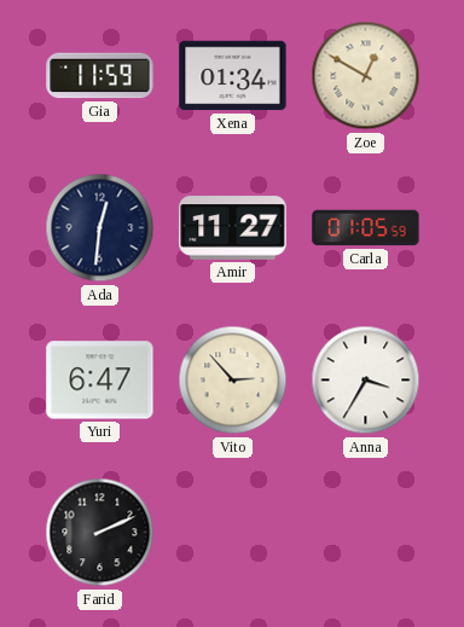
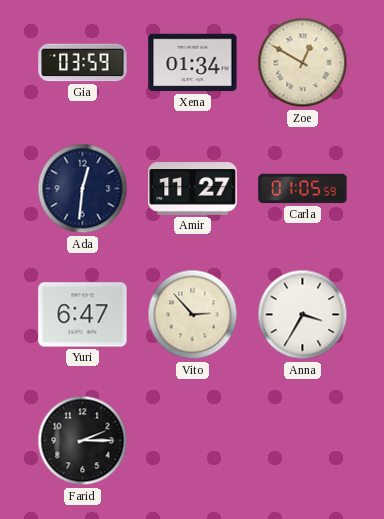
Gia: 11:59 -> 03:59 (83, 63)
Farid: 2:11 -> 2:15 (83, 441)
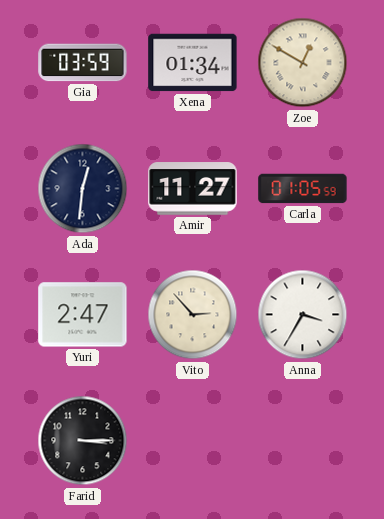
Yuri: 6:47 -> 2:47 (83, 315)
Farid: 2:15 -> 3:15 (83, 441)
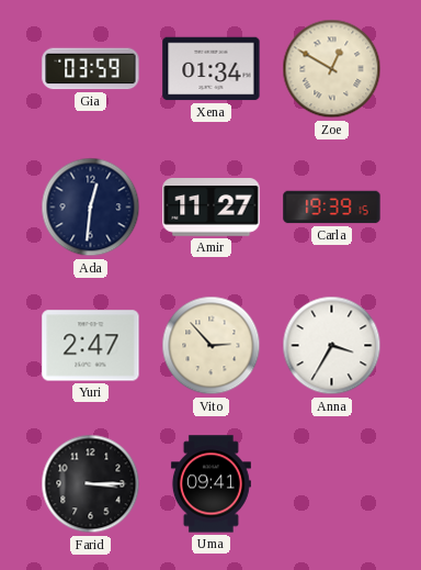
Carla: 01:05 -> 19:39 (332, 208)
Uma: none -> 09:41 (210, 484)
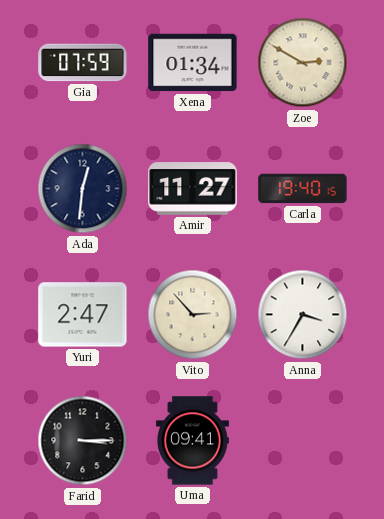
Gia: 03:59 -> 07:59 (83, 63)
Zoe: 12:50 -> 2:50 (303, 63)
Carla: 19:39 -> 19:40 (303, 189)
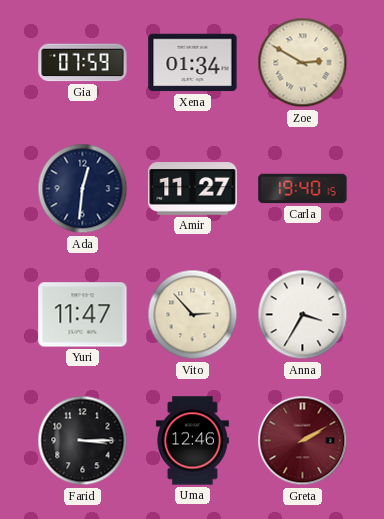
Yuri: 2:47 -> 11:47 (83, 315)
Uma: 09:41 -> 12:46 (192, 441)
Greta: none -> 2:10 (303, 441)
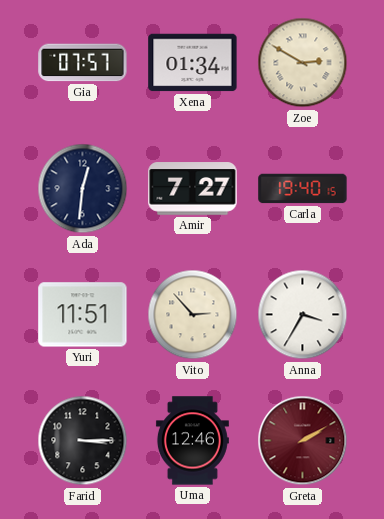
Gia: 07:59 -> 07:57 (83, 63)
Amir: 11:27 -> 7:27 (193, 189)
Yuri: 11:47 -> 11:51 (83, 315)
